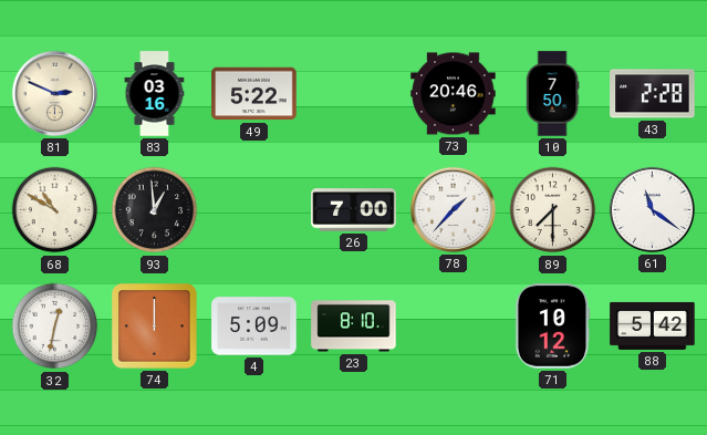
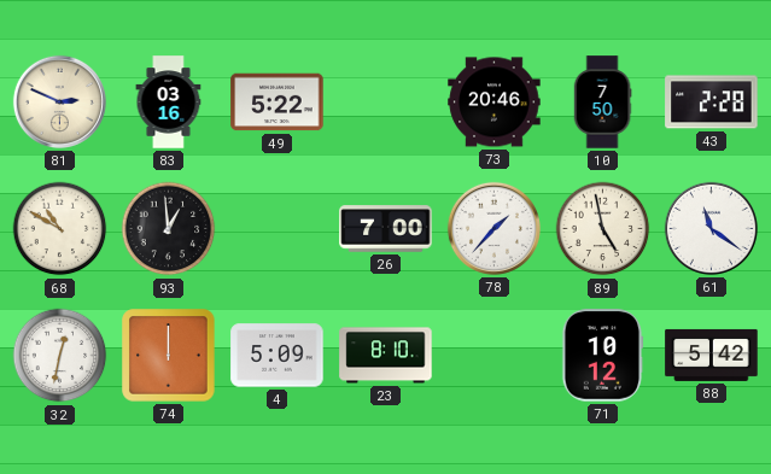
89: 7:30 -> 4:58 (603, 229)
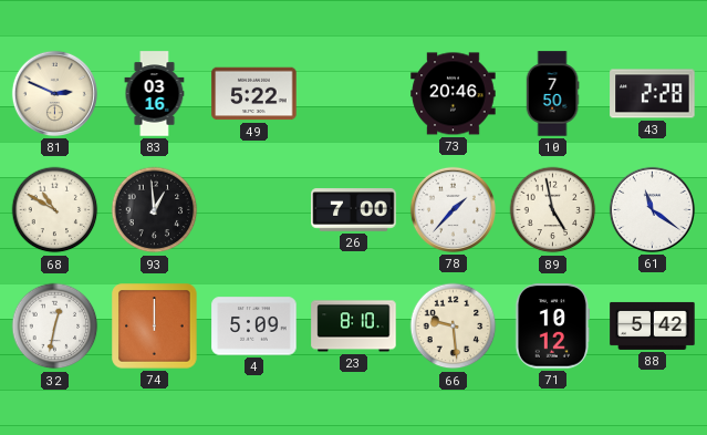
66: none -> 9:29 (454, 327)
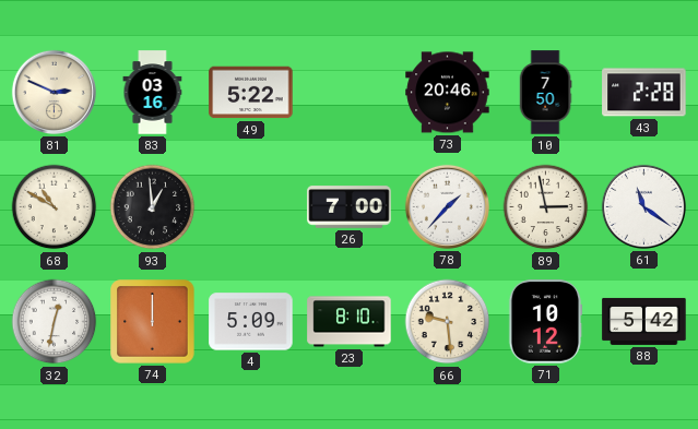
89: 4:58 -> 2:58 (546, 207)
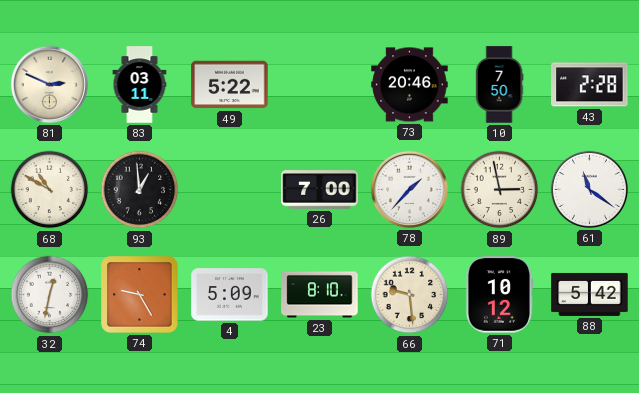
83: 03:16 -> 03:11 (140, 85)
74: 12:00 -> 9:25 (140, 295)
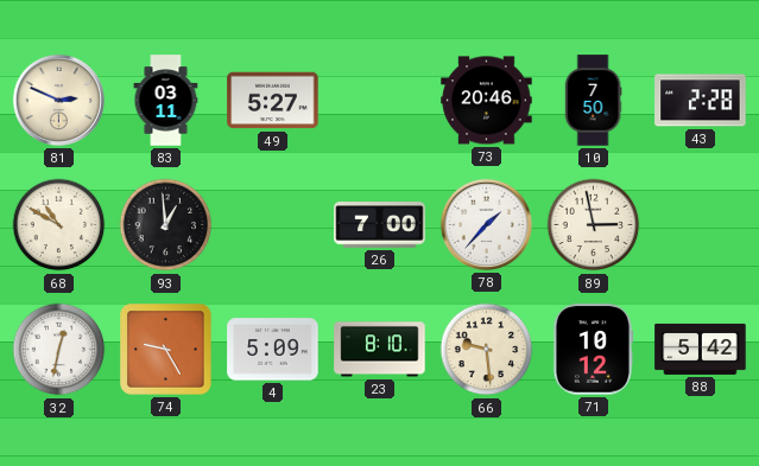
49: 5:22 -> 5:27 (273, 101)
61: 11:21 -> none (589, 189)
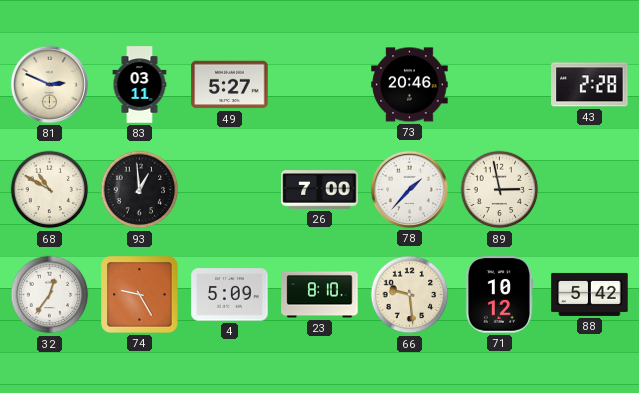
10: 7:50 -> none (593, 101)
32: 12:32 -> 12:36 (50, 295)
